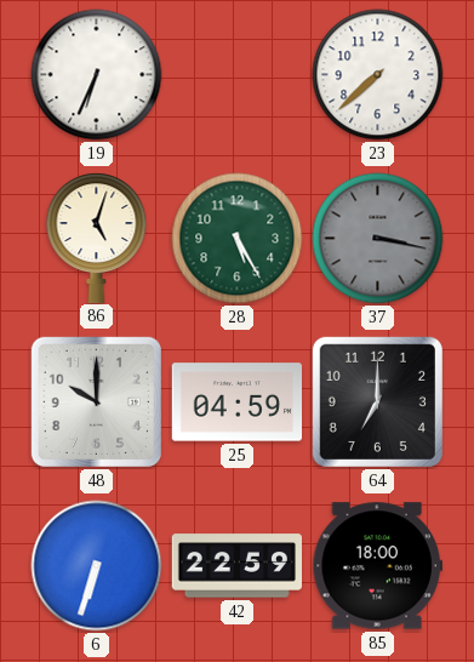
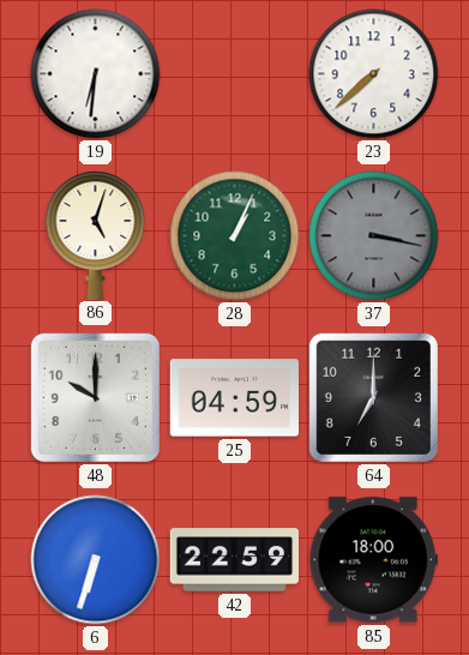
19: 6:34 -> 6:31 (96, 74)
28: 5:25 -> 1:04 (235, 236)
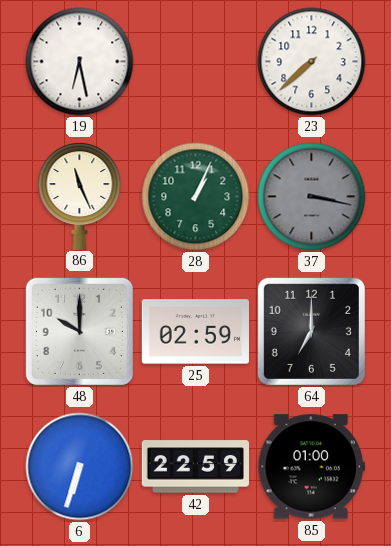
19: 6:31 -> 6:28 (80, 62)
86: 5:03 -> 11:26 (80, 196)
25: 04:59 -> 02:59 (195, 332)
85: 18:00 -> 01:00 (311, 467)
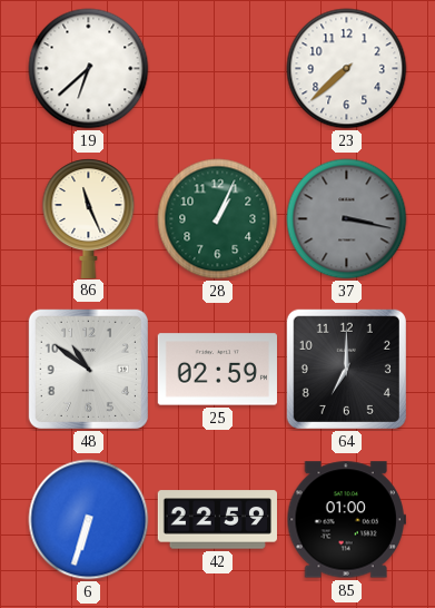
19: 6:28 -> 6:38 (89, 69)
48: 10:00 -> 10:51 (88, 369)
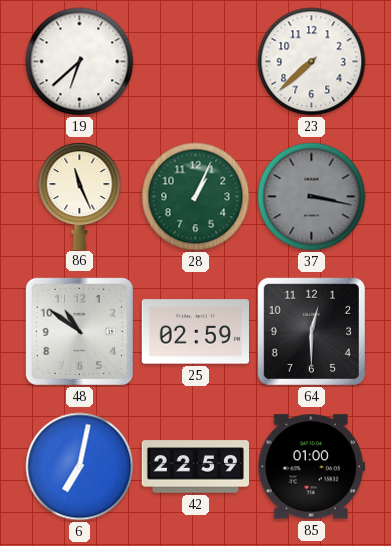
64: 7:00 -> 12:30 (311, 331)
6: 6:33 -> 7:02 (80, 467)
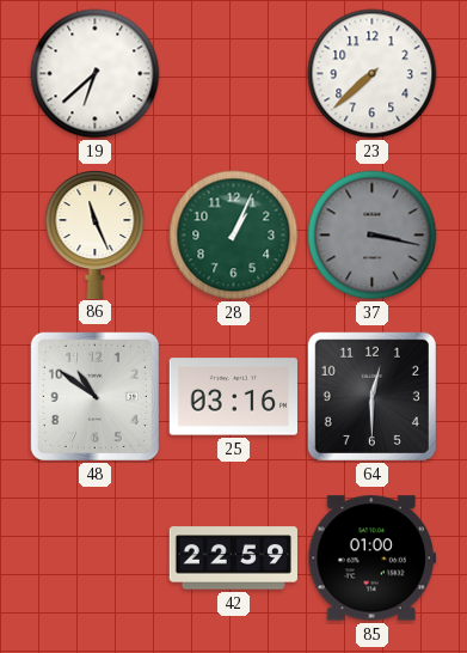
25: 02:59 -> 03:16 (233, 397)
6: 7:02 -> none (80, 467)
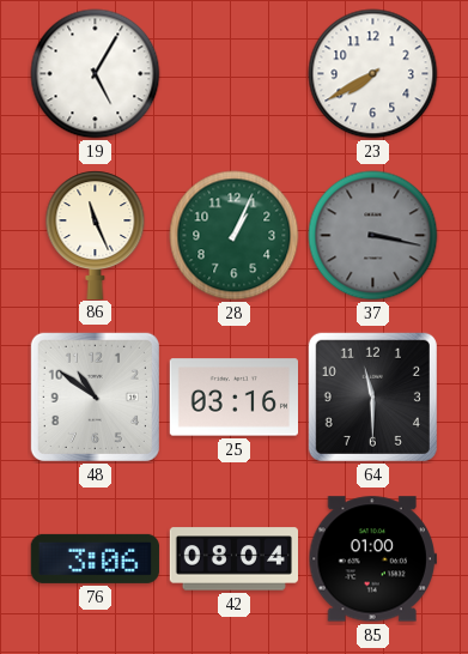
19: 6:38 -> 5:05 (96, 74)
23: 7:38 -> 7:40 (373, 74)
64: 12:30 -> 11:30 (372, 396)
76: none -> 3:06 (95, 558)
42: 22:59 -> 08:04 (233, 559)
